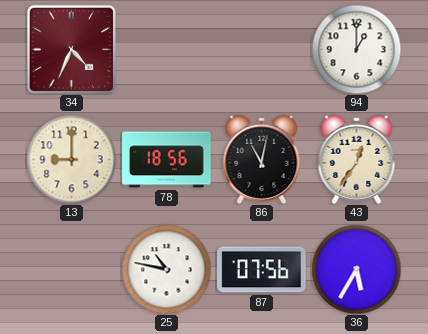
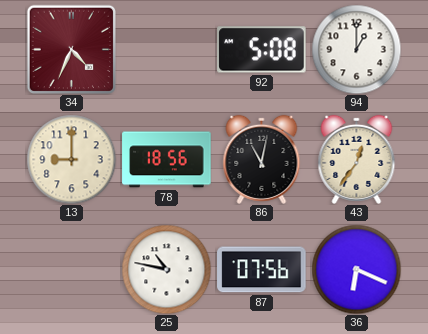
92: none -> 5:08 (262, 50)
36: 5:35 -> 6:19 (356, 269)
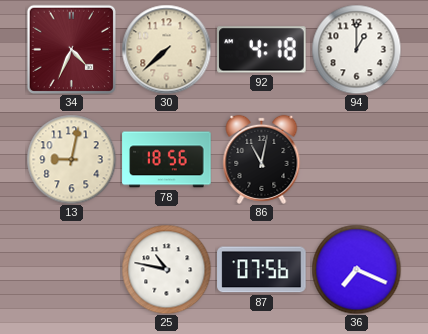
30: none -> 7:38 (166, 49)
92: 5:08 -> 4:18 (262, 50)
13: 9:00 -> 9:02 (71, 159)
43: 12:36 -> none (357, 159)
36: 6:19 -> 7:19 (356, 269)
